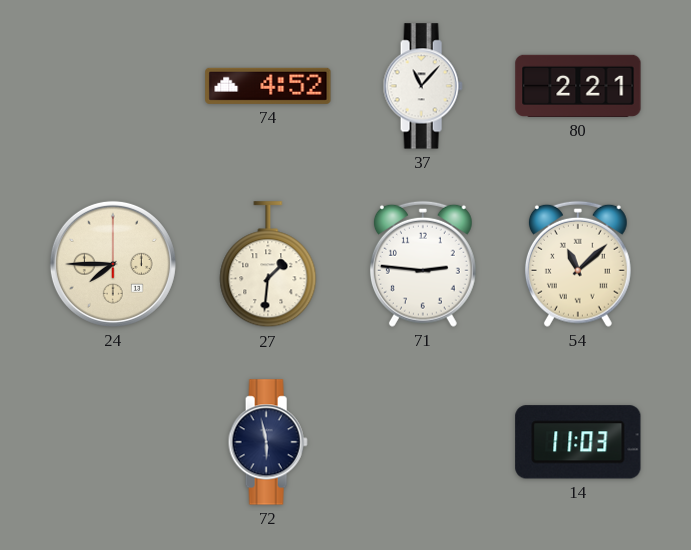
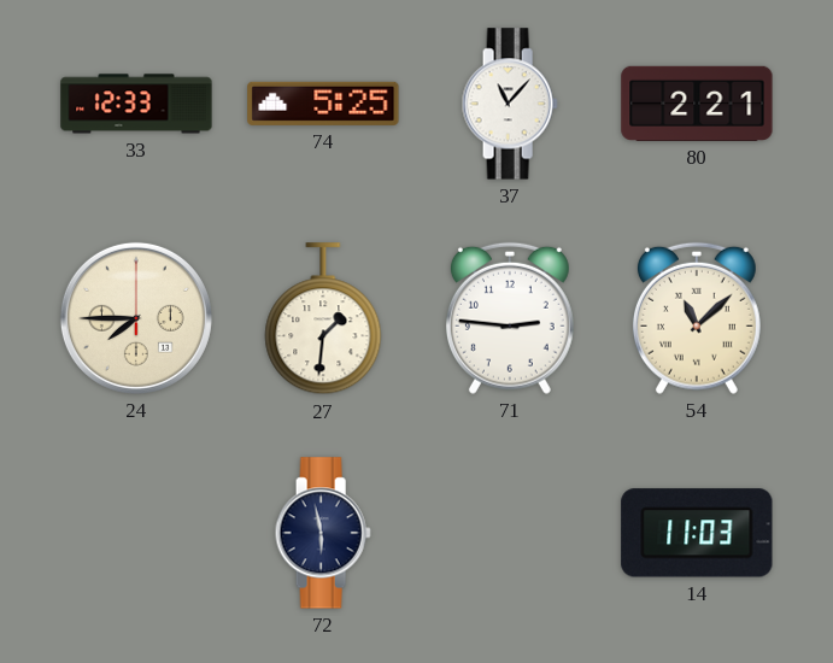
33: none -> 12:33 (136, 104)
74: 4:52 -> 5:25 (323, 104)
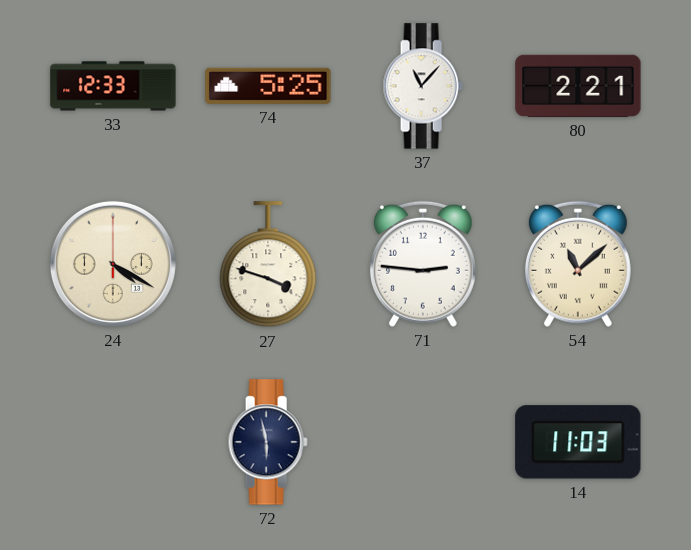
24: 7:45 -> 4:20 (113, 264)
27: 1:31 -> 3:48 (268, 265)
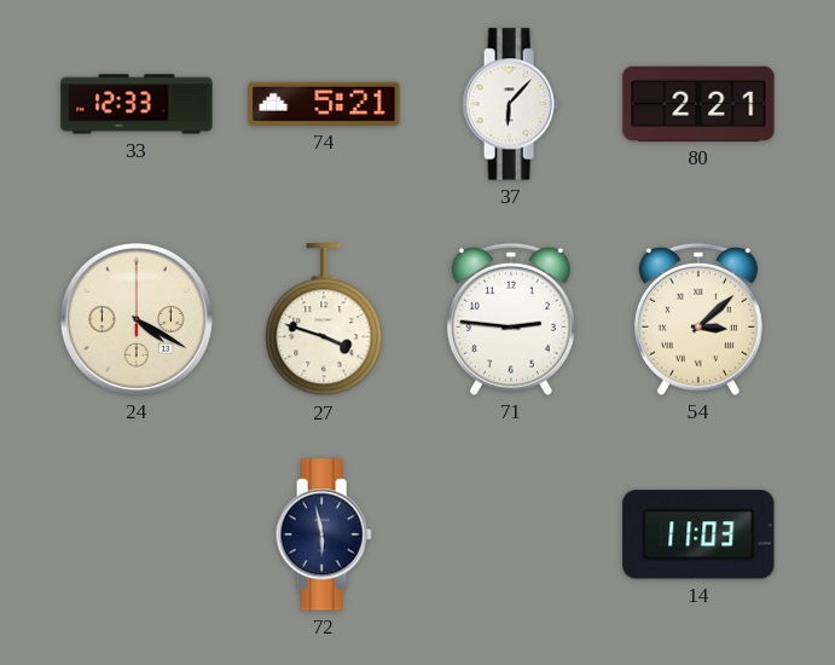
74: 5:25 -> 5:21 (324, 104)
37: 11:07 -> 6:07 (511, 104)
54: 11:08 -> 3:08 (698, 319)
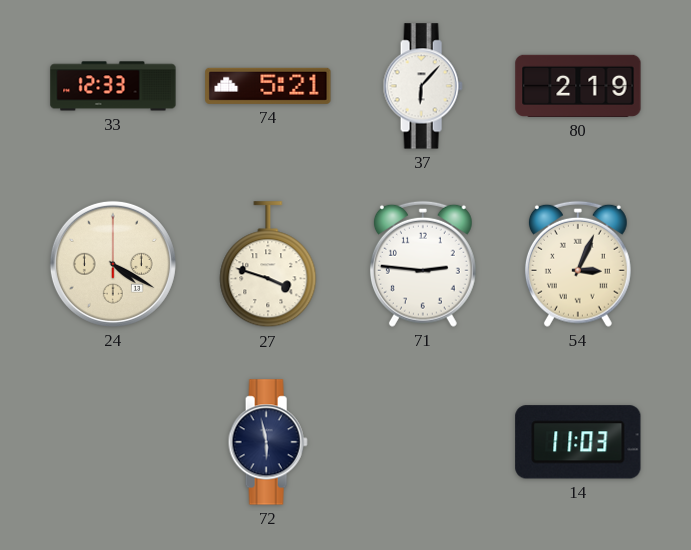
80: 2:21 -> 2:19 (578, 86)
54: 3:08 -> 3:04 (578, 264)
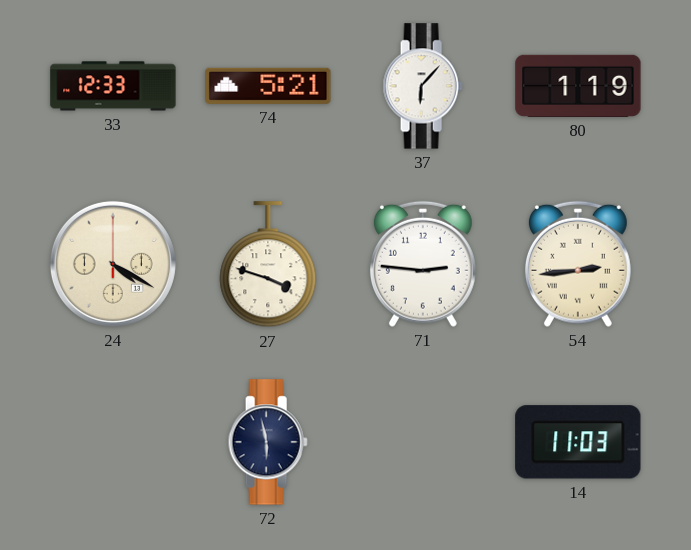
80: 2:19 -> 1:19 (578, 86)
54: 3:04 -> 2:44 (578, 264)
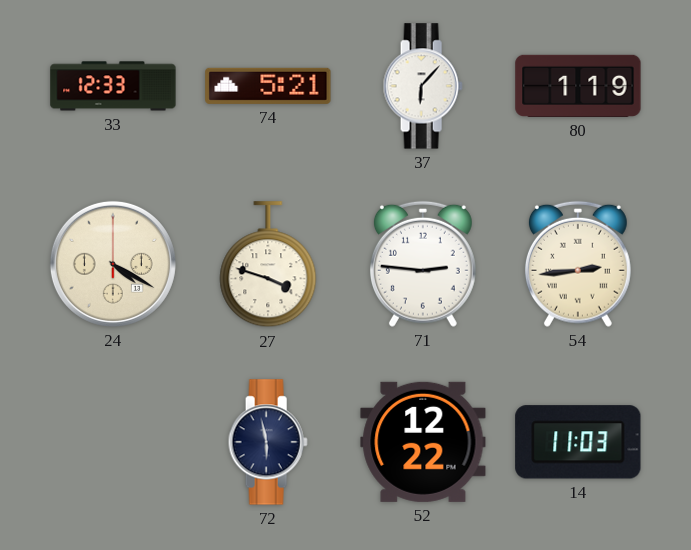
52: none -> 12:22 (423, 442)
